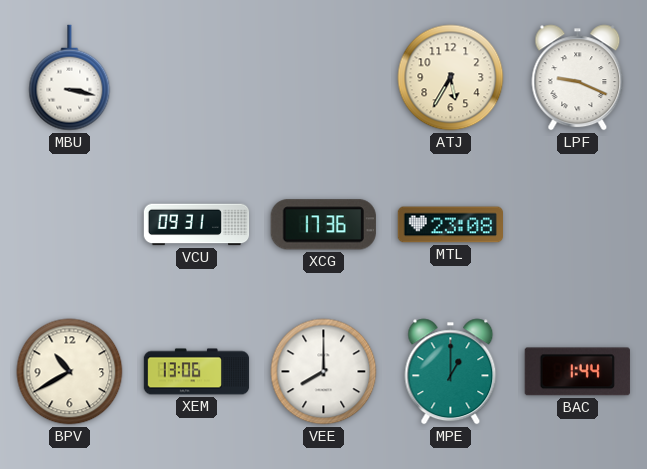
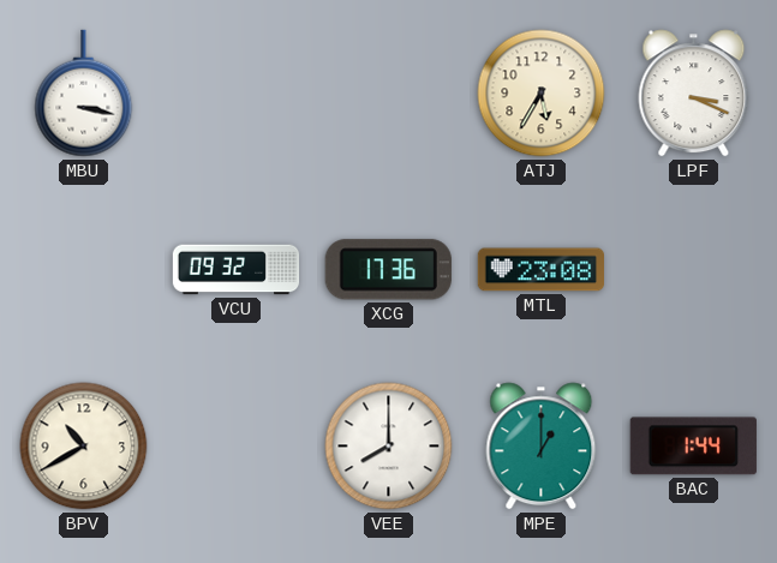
LPF: 9:19 -> 3:19 (694, 94)
VCU: 09:31 -> 09:32 (237, 270)
XEM: 13:06 -> none (197, 372)
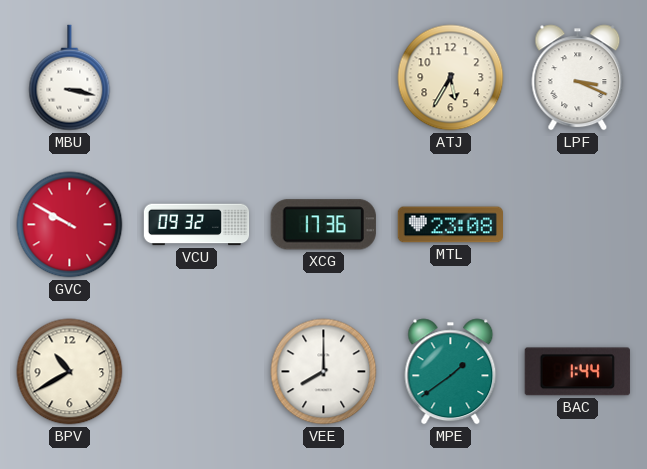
GVC: none -> 9:50 (70, 225)
MPE: 1:00 -> 1:39 (451, 372)
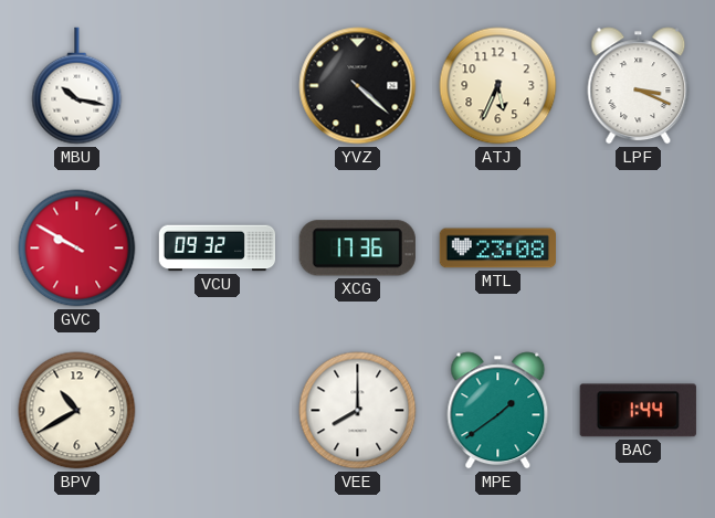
MBU: 3:17 -> 10:17 (77, 86)
YVZ: none -> 4:22 (358, 86)
ATJ: 5:35 -> 5:34 (498, 86)
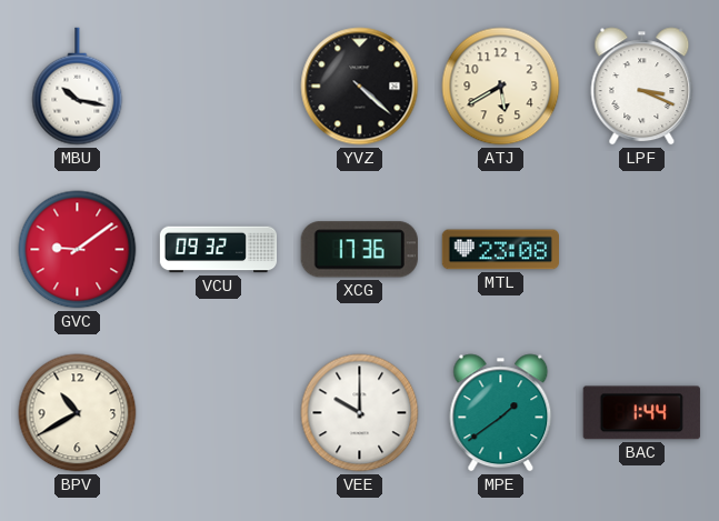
ATJ: 5:34 -> 5:40 (501, 87)
GVC: 9:50 -> 9:09 (78, 250)
VEE: 8:00 -> 10:00 (360, 413)
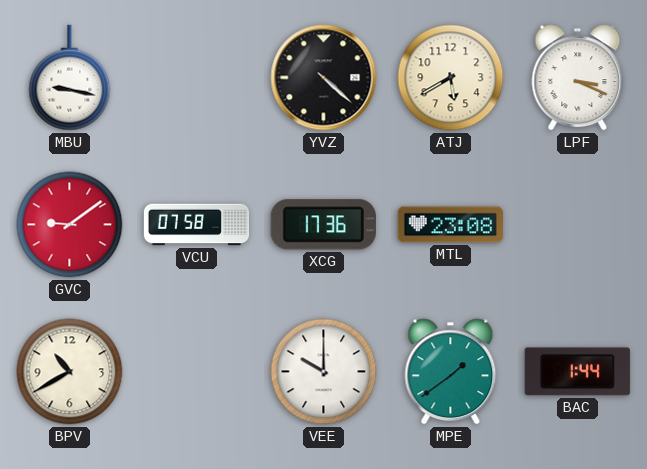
MBU: 10:17 -> 9:17 (70, 78)
VCU: 09:32 -> 07:58 (197, 225)
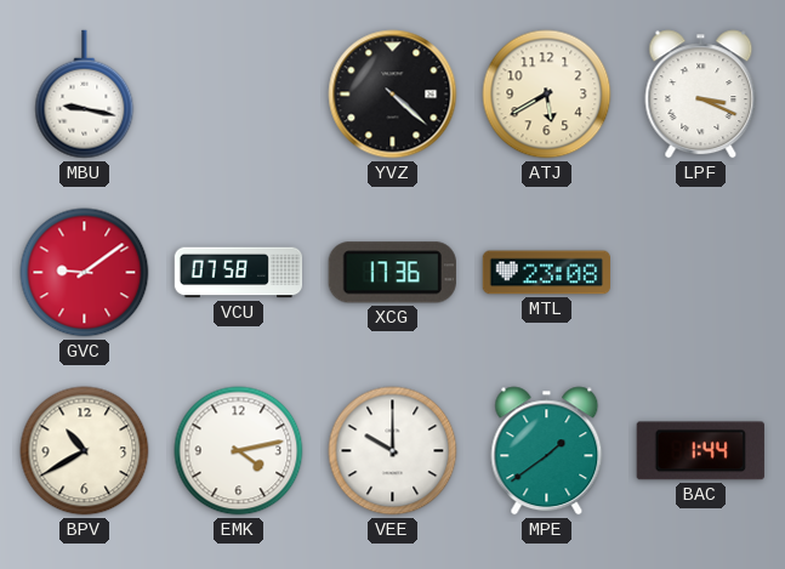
EMK: none -> 4:13 (239, 451)
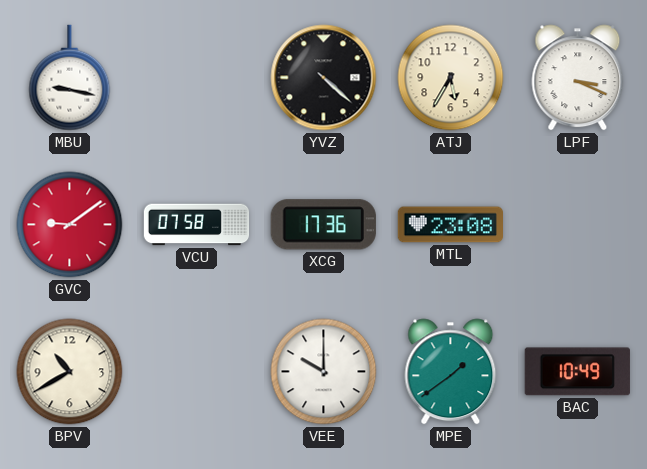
ATJ: 5:40 -> 5:35 (451, 78)
EMK: 4:13 -> none (239, 451)
BAC: 1:44 -> 10:49 (577, 372)
